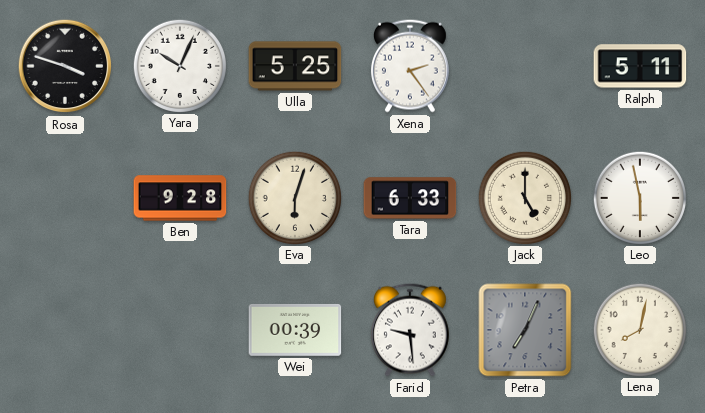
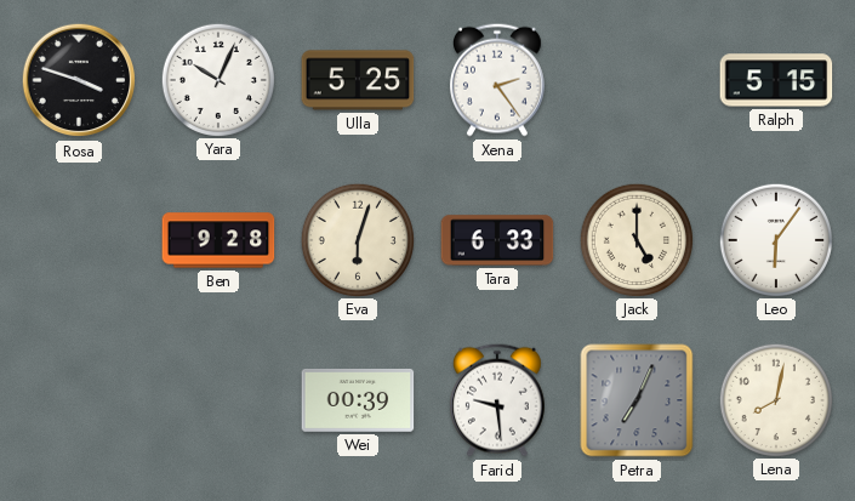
Ralph: 5:11 -> 5:15 (776, 80)
Leo: 5:58 -> 6:06 (775, 239)
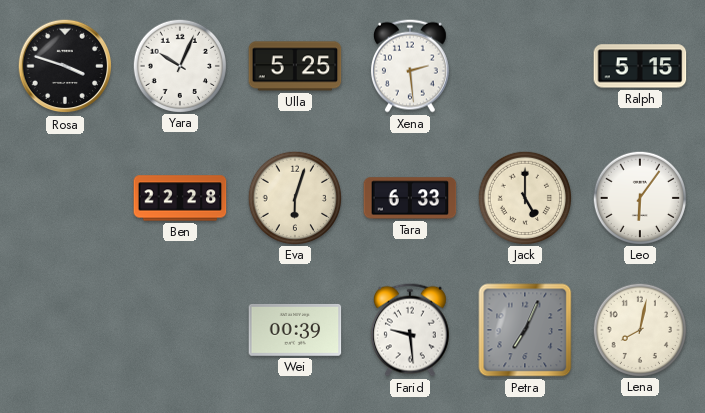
Xena: 2:24 -> 2:29 (410, 66)
Ben: 9:28 -> 22:28 (180, 198)
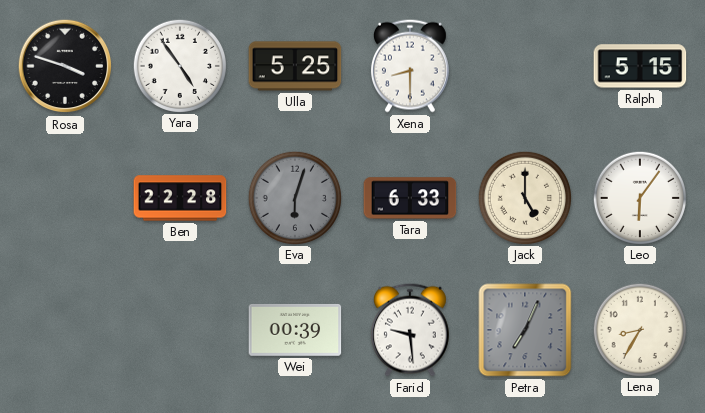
Yara: 10:04 -> 4:54 (179, 65)
Xena: 2:29 -> 8:30 (410, 66)
Eva dial: cream -> grey (294, 197)
Lena: 8:02 -> 8:35 (639, 329)
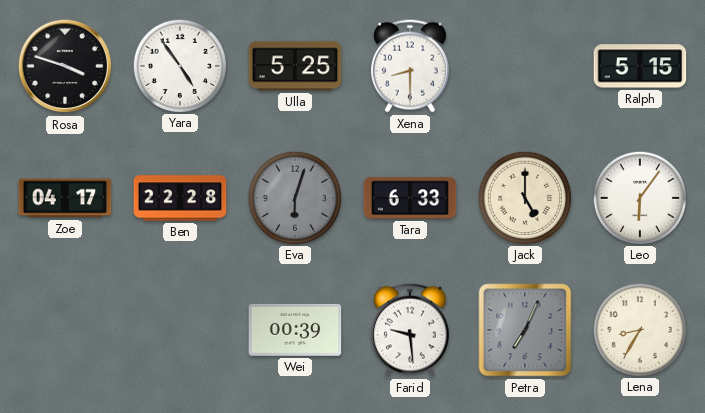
Zoe: none -> 04:17 (65, 198)
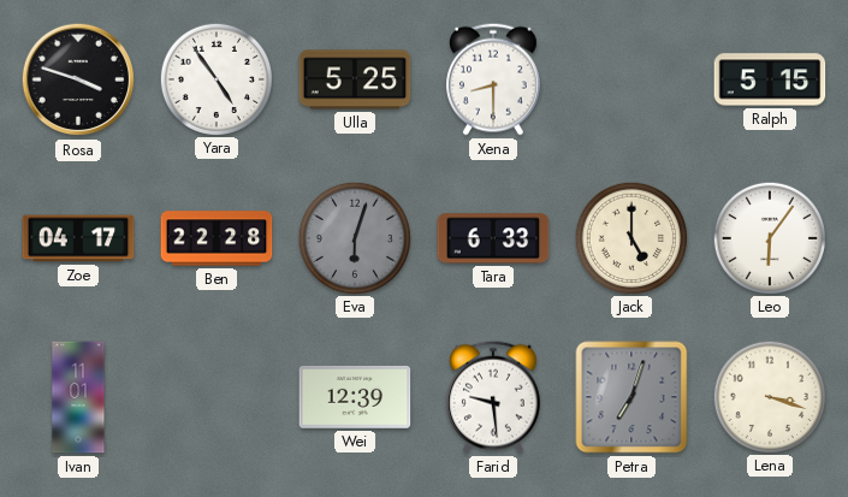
Ivan: none -> 11:01 (78, 397)
Wei: 00:39 -> 12:39 (355, 397)
Petra: 7:04 -> 7:03 (631, 397)
Lena: 8:35 -> 3:18 (769, 396)
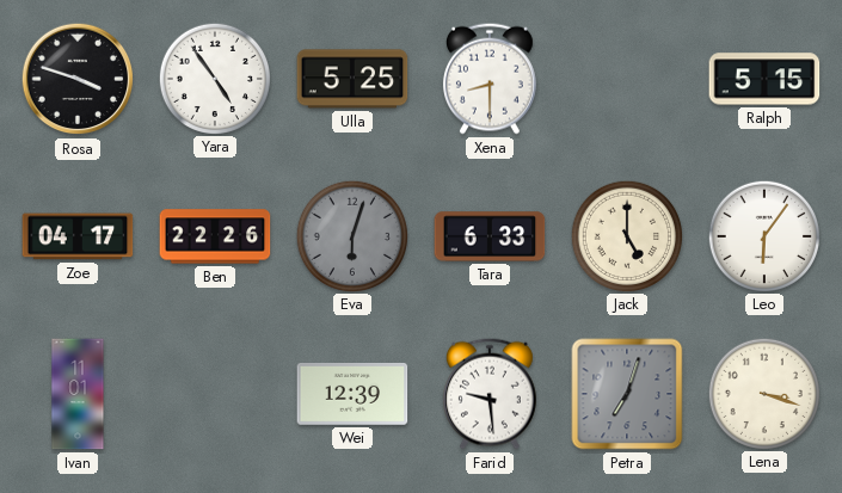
Ben: 22:28 -> 22:26 (215, 236)
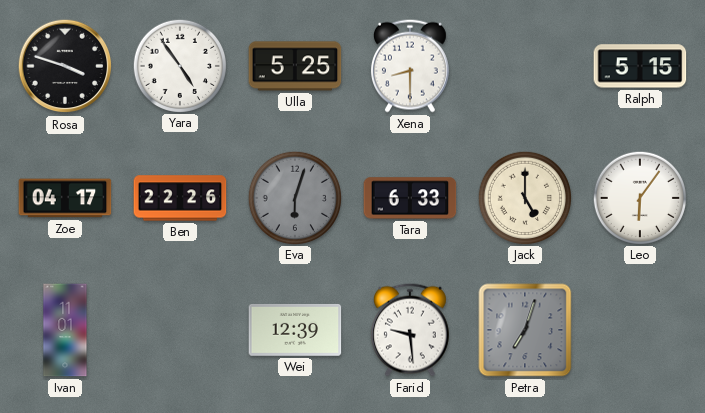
Lena: 3:18 -> none (763, 393)
